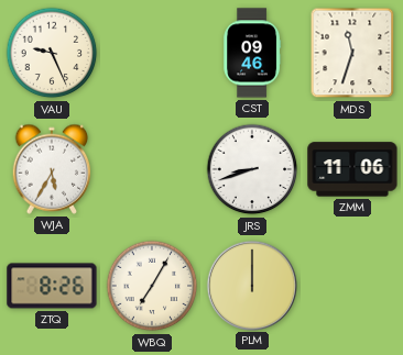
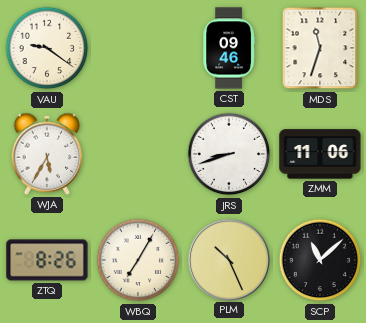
VAU: 9:26 -> 9:21 (47, 48)
PLM: 12:00 -> 10:26 (228, 259)
SCP: none -> 11:08 (320, 260)
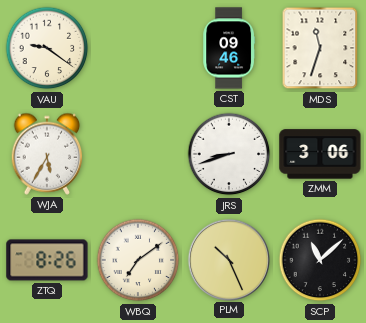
ZMM: 11:06 -> 3:06 (320, 154)
WBQ: 7:05 -> 7:09 (138, 260)
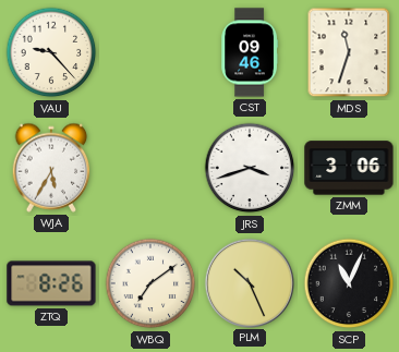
VAU: 9:21 -> 9:23 (51, 52)
JRS: 8:42 -> 3:42 (250, 168)
SCP: 11:08 -> 11:04 (349, 283)
